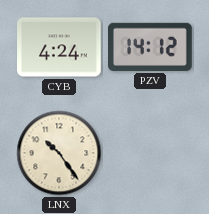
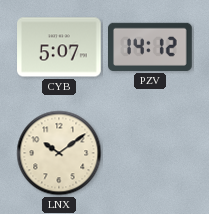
CYB: 4:24 -> 5:07 (59, 47)
LNX: 10:24 -> 10:09 (59, 153)
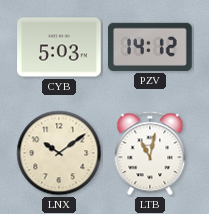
CYB: 5:07 -> 5:03 (59, 47)
LTB: none -> 11:02 (150, 153)
